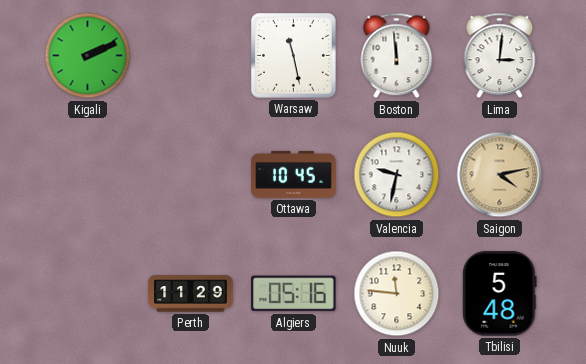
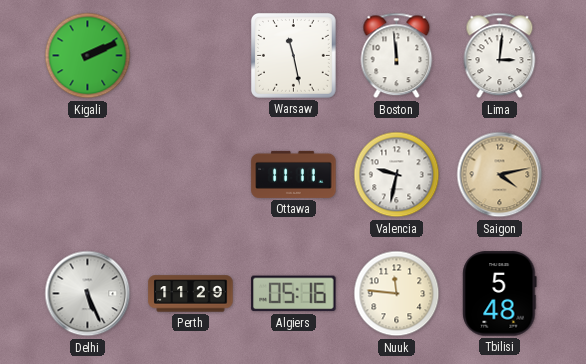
Ottawa: 10:45 -> 11:11 (294, 174)
Delhi: none -> 5:26 (88, 294)
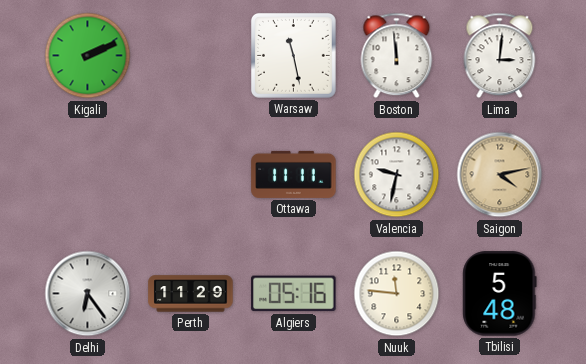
Delhi: 5:26 -> 6:24 (88, 294)
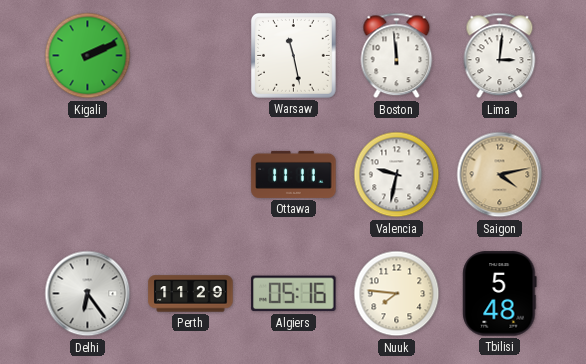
Nuuk: 11:46 -> 7:46 (397, 294)
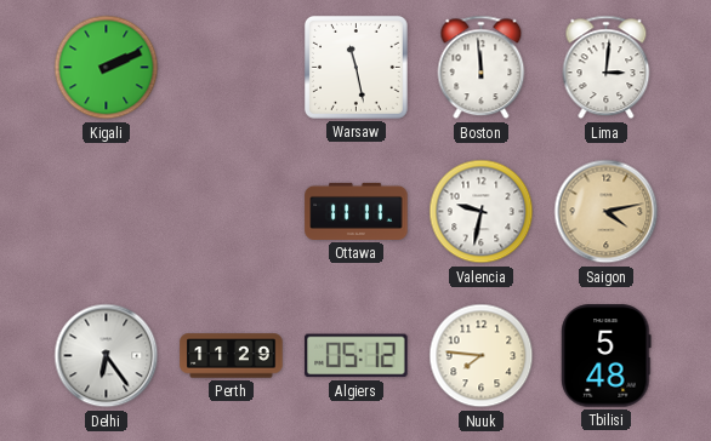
Algiers: 05:16 -> 05:12 (357, 356)
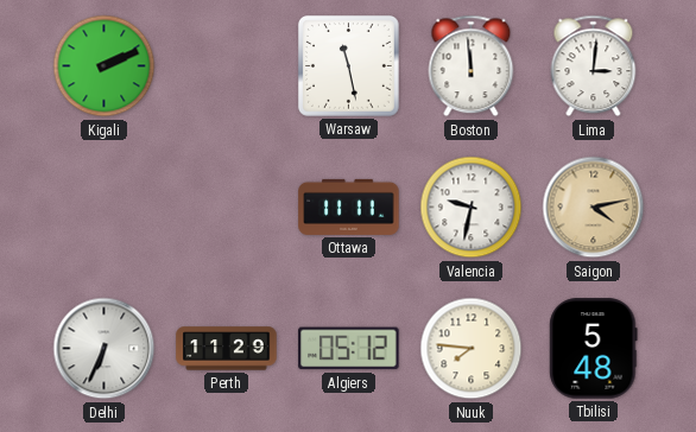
Delhi: 6:24 -> 6:34 (105, 349)
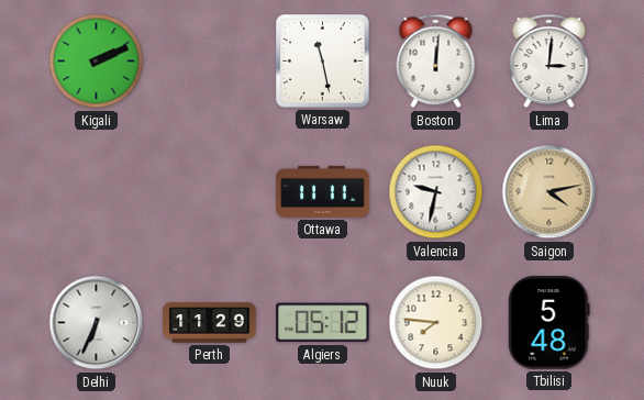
Boston: 11:59 -> 12:01 (436, 62)
